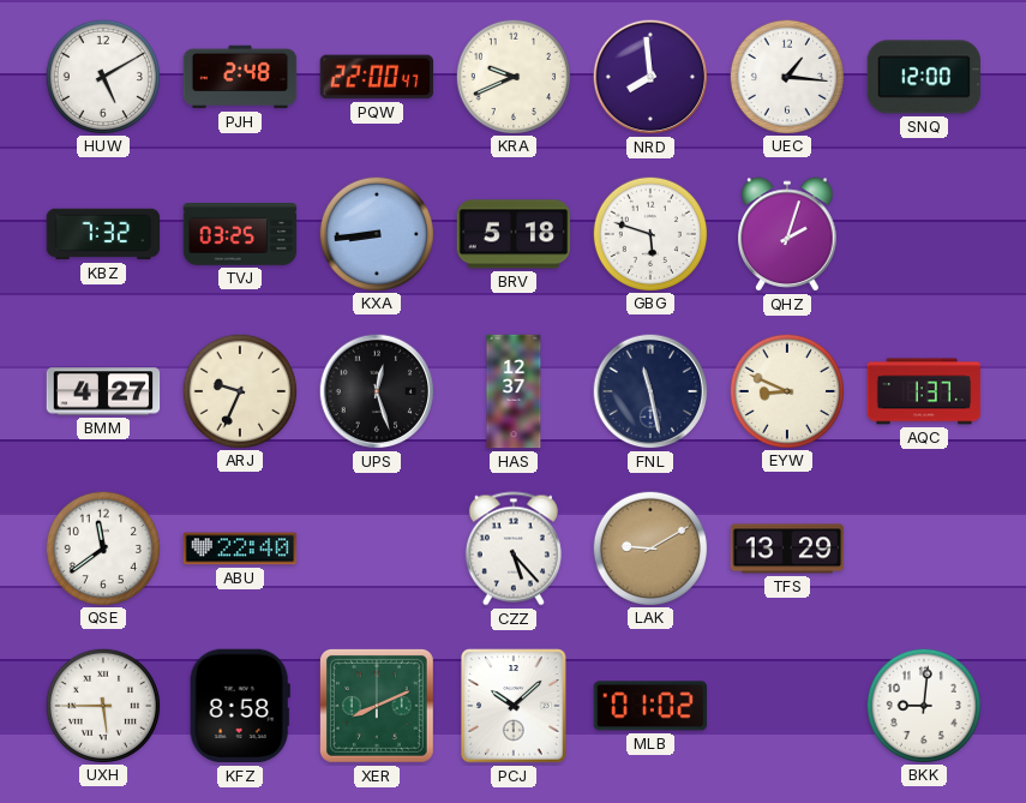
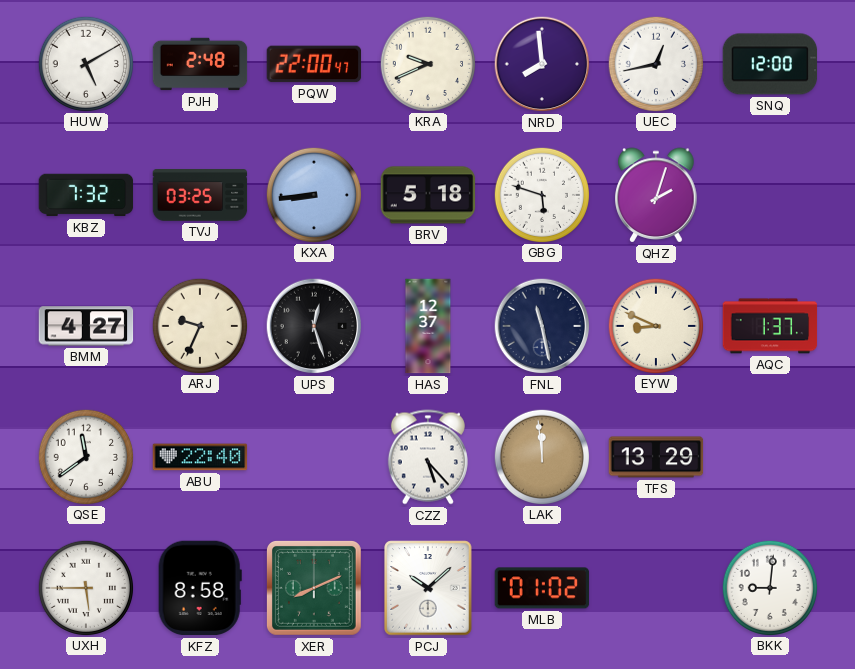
UEC: 1:16 -> 12:43 (655, 63)
LAK: 9:10 -> 11:59 (541, 456)
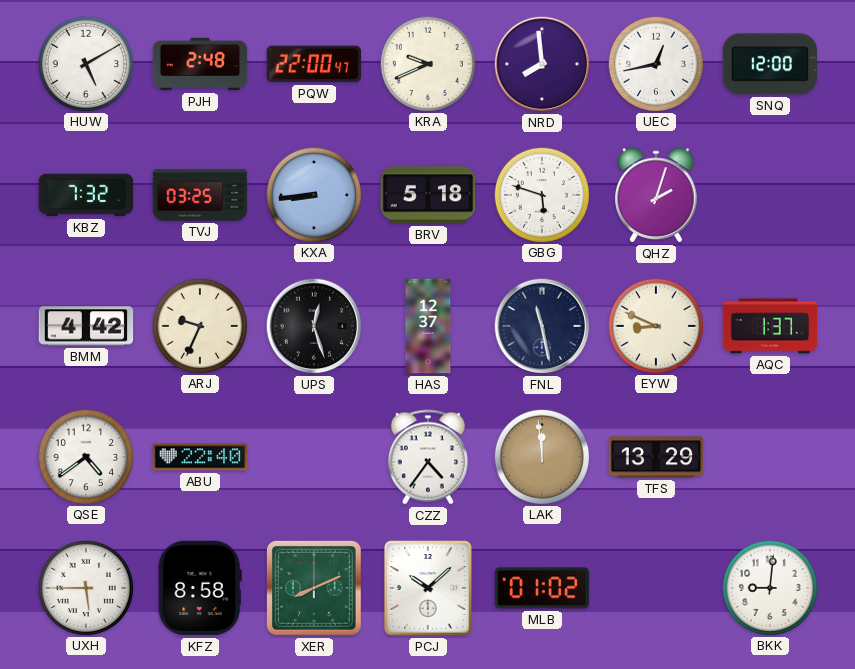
BMM: 4:27 -> 4:42 (86, 326)
QSE: 11:39 -> 4:39 (85, 456)
CZZ: 5:23 -> 4:36 (428, 457)
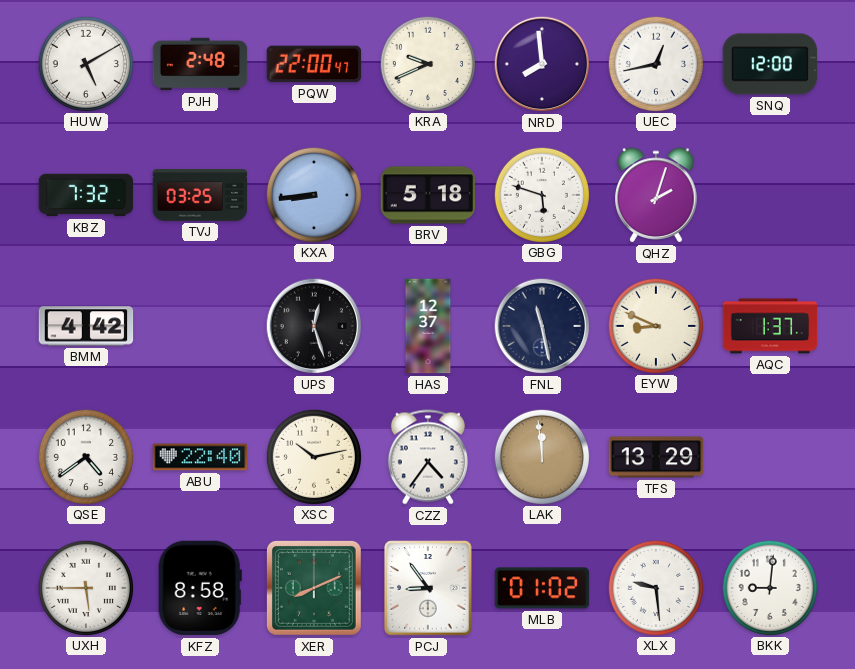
ARJ: 9:34 -> none (199, 325)
XSC: none -> 10:13 (313, 456)
PCJ: 10:08 -> 8:54 (428, 588)
XLX: none -> 9:29 (655, 587)
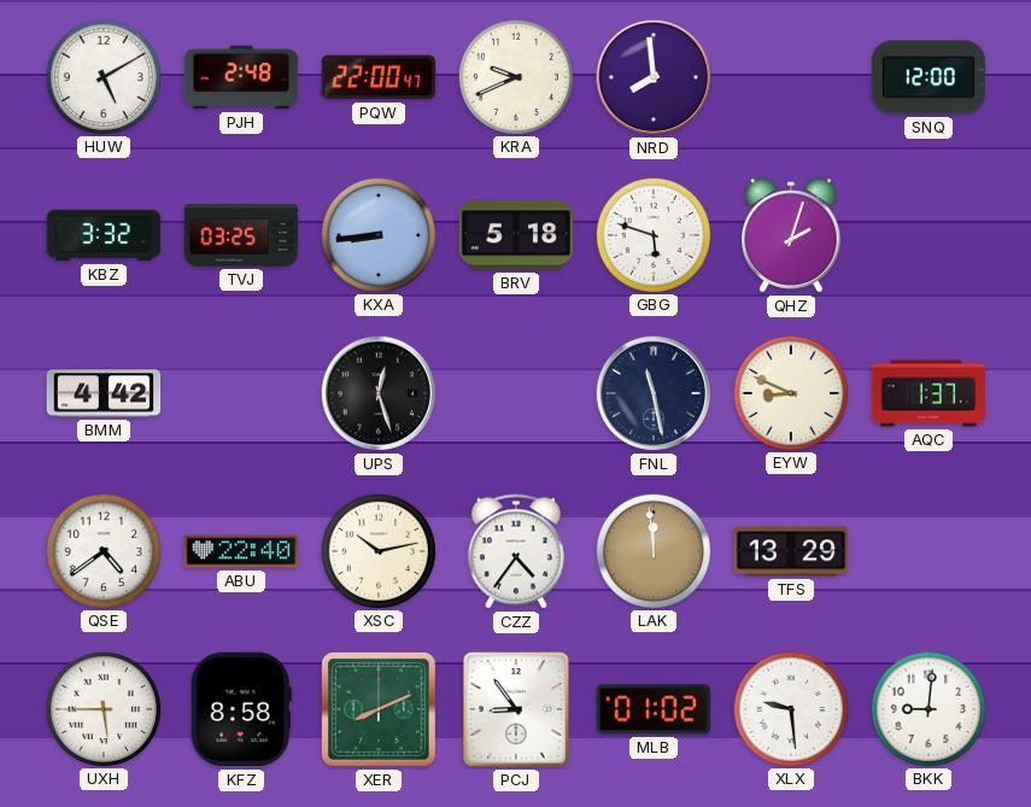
UEC: 12:43 -> none (655, 63)
KBZ: 7:32 -> 3:32 (104, 235)
HAS: 12:37 -> none (428, 326)
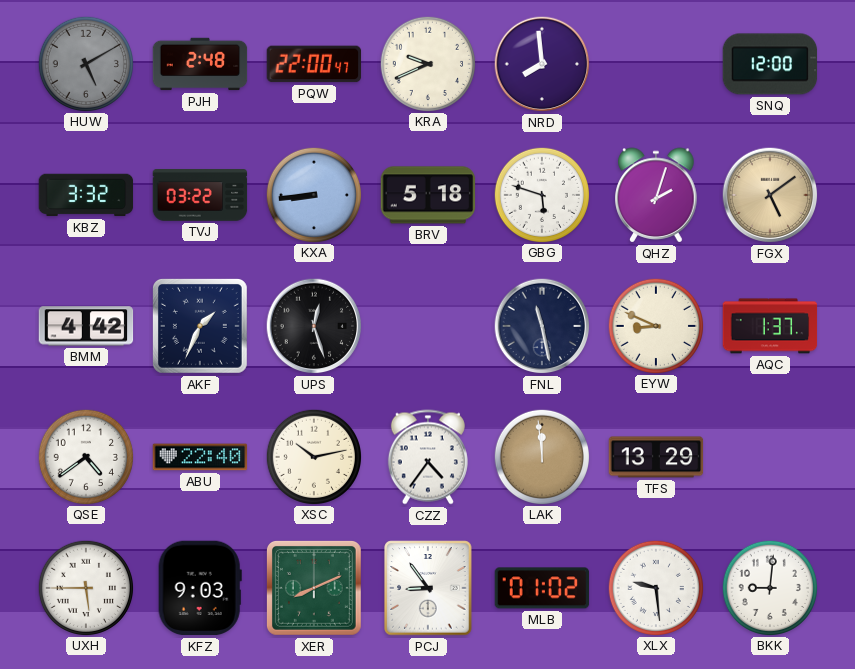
HUW dial: white -> grey (85, 63)
TVJ: 03:25 -> 03:22 (200, 196)
FGX: none -> 5:09 (770, 195)
AKF: none -> 1:34 (200, 326)
KFZ: 8:58 -> 9:03 (200, 588)
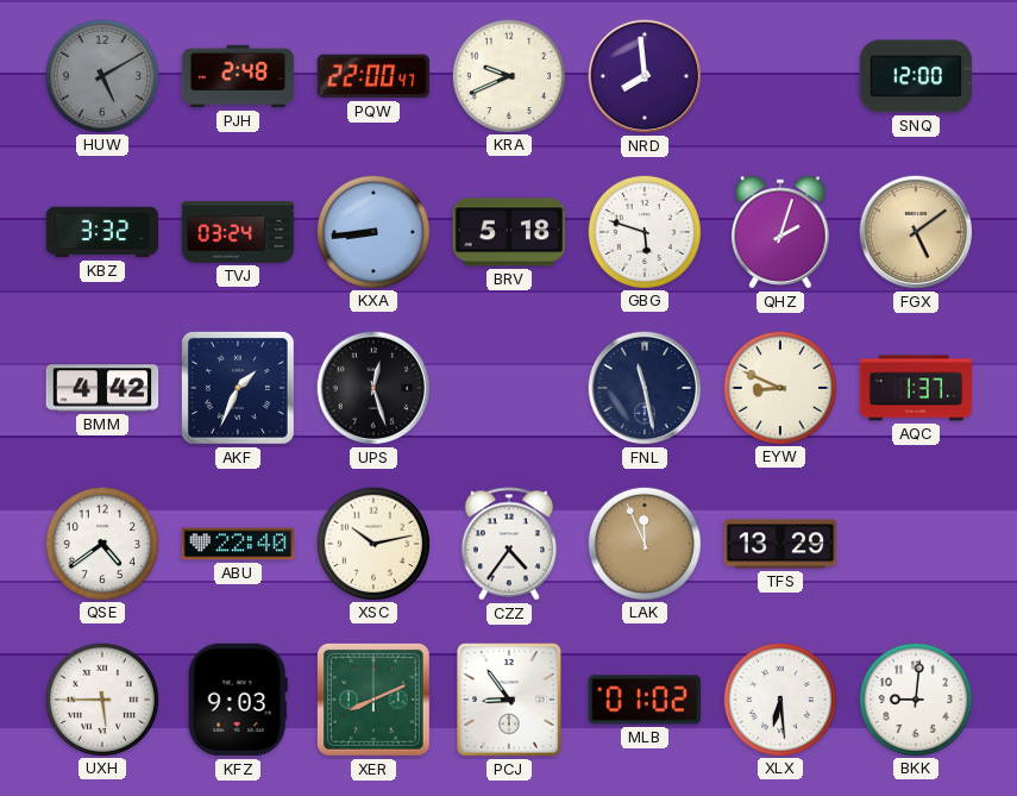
TVJ: 03:22 -> 03:24 (238, 233)
LAK: 11:59 -> 11:56 (644, 543)
XLX: 9:29 -> 6:29 (779, 698)
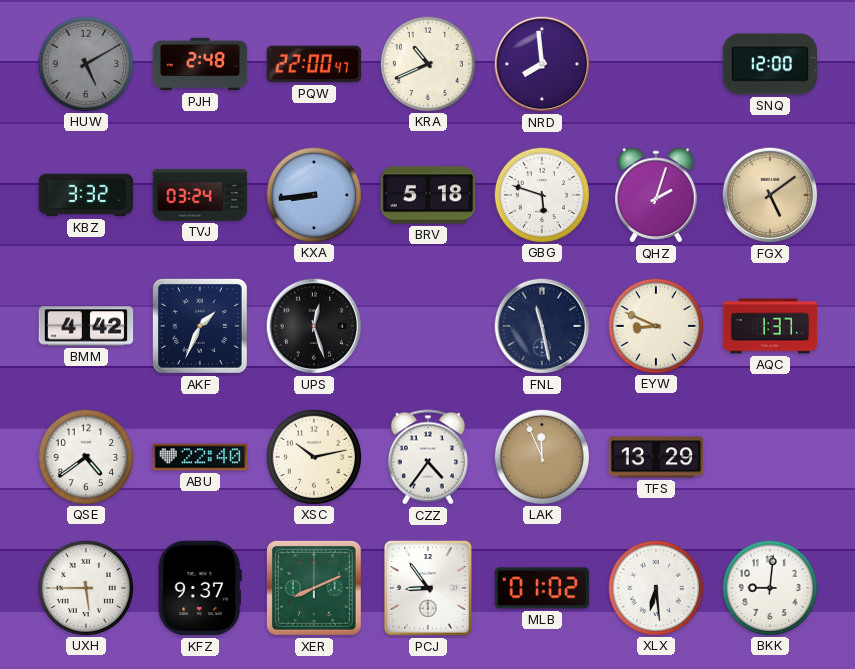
KRA: 9:41 -> 10:41 (427, 63)
KFZ: 9:03 -> 9:37 (200, 588)
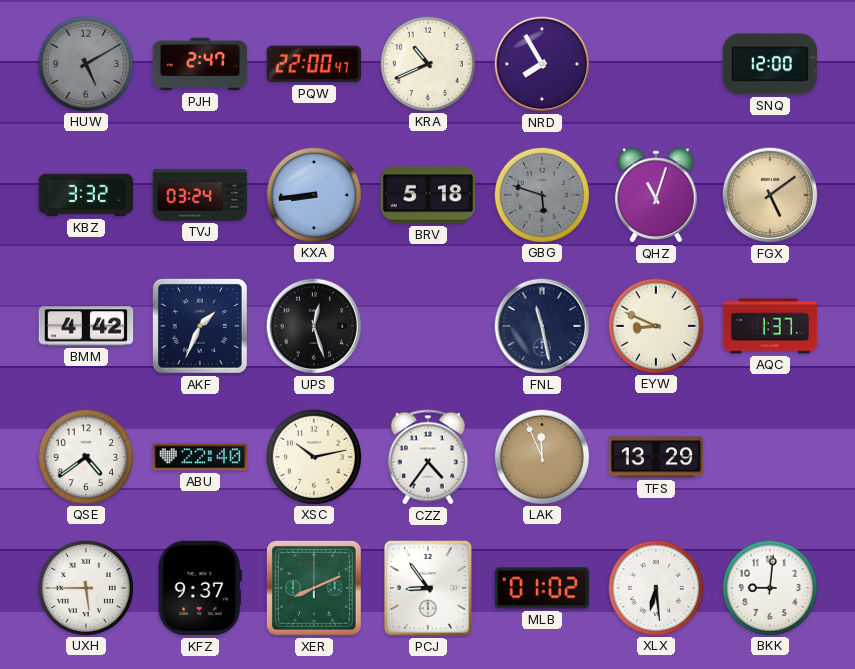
PJH: 2:48 -> 2:47 (200, 64)
NRD: 7:59 -> 7:55 (542, 64)
GBG dial: white -> grey (541, 194)
QHZ: 2:03 -> 11:03 (656, 195)
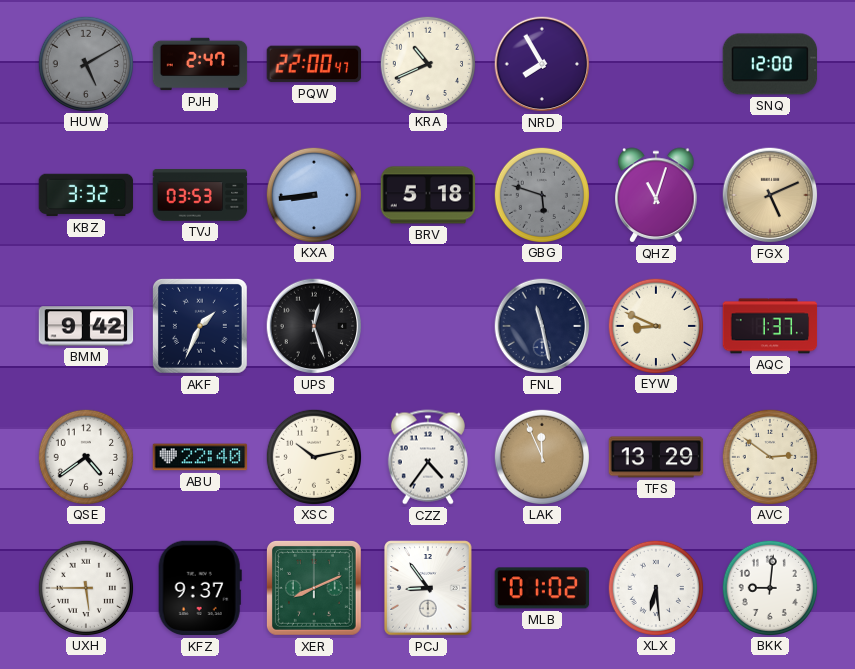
TVJ: 03:24 -> 03:53 (200, 196)
FGX: 5:09 -> 5:11 (770, 195)
BMM: 4:42 -> 9:42 (86, 326)
AVC: none -> 2:51 (769, 456)
